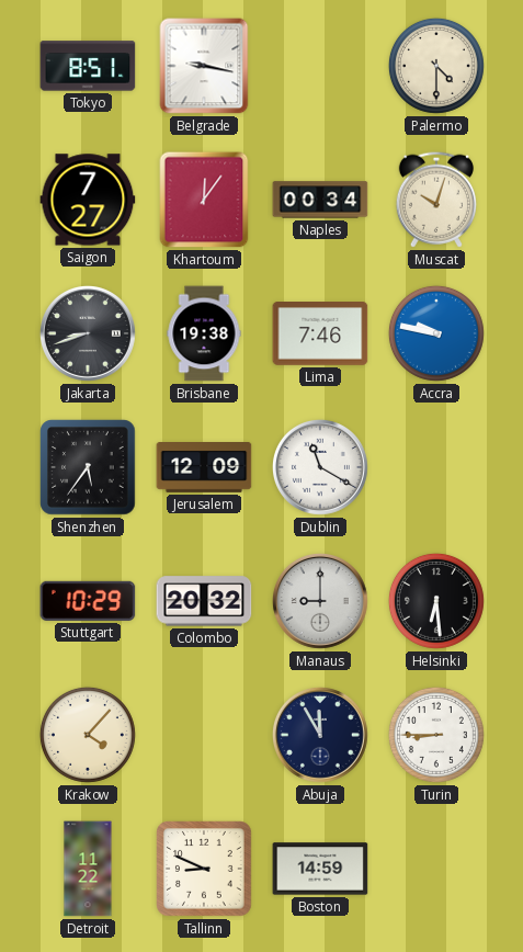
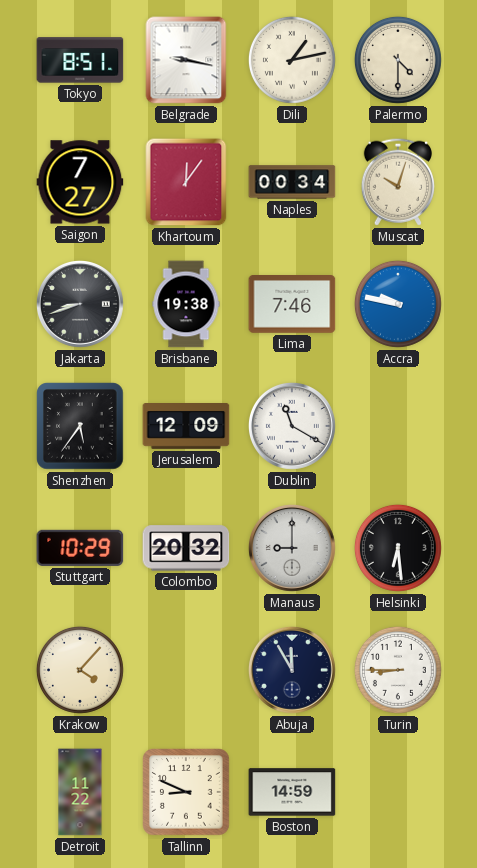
Dili: none -> 1:13 (292, 60)
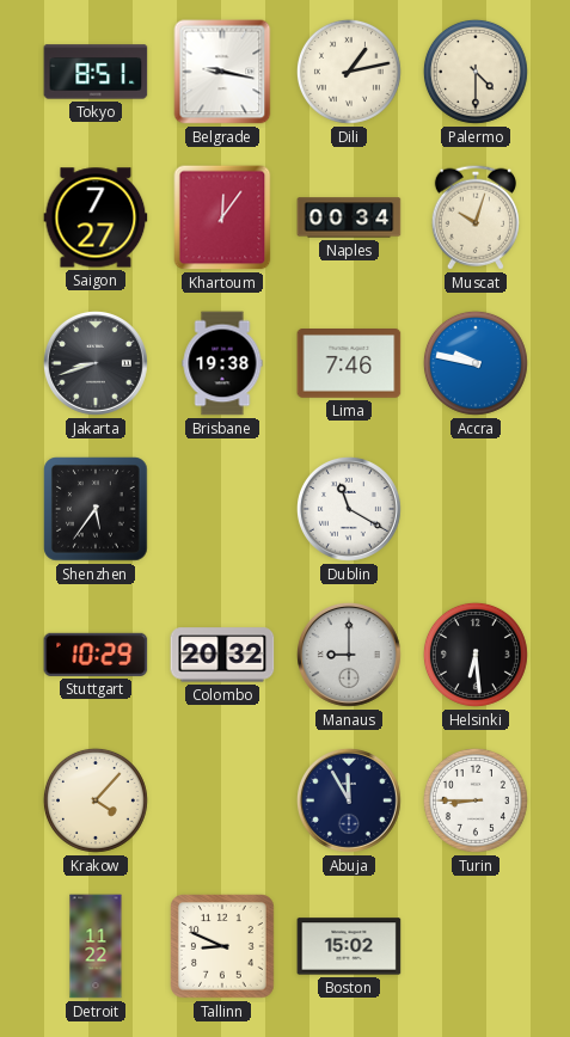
Jerusalem: 12:09 -> none (186, 427)
Boston: 14:59 -> 15:02 (349, 946)
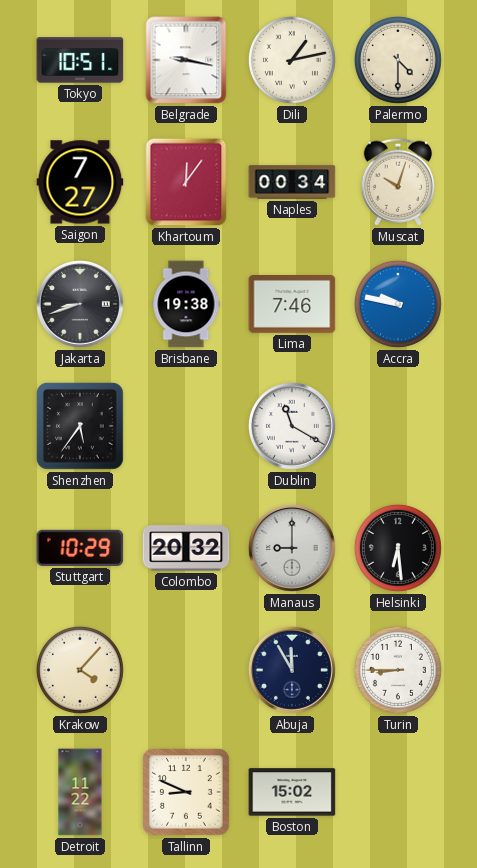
Tokyo: 8:51 -> 10:51 (80, 60)
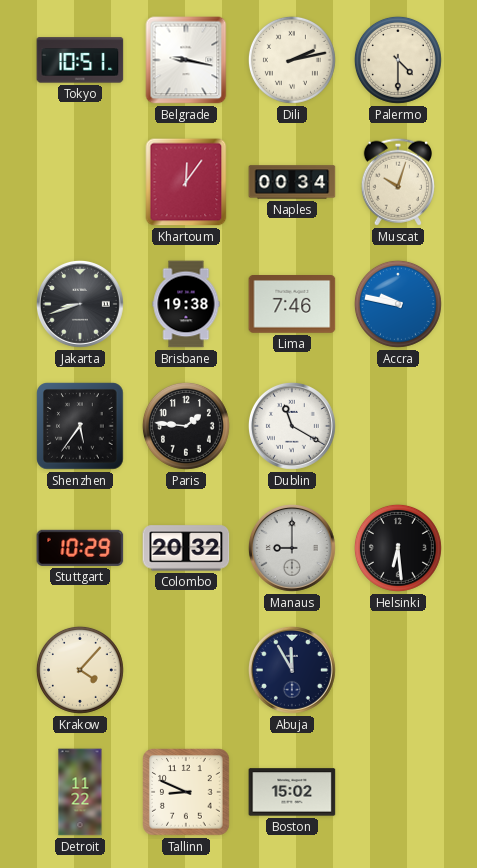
Dili: 1:13 -> 2:13 (292, 60)
Saigon: 7:27 -> none (80, 182)
Paris: none -> 1:46 (186, 426)
Turin: 8:45 -> none (398, 670)
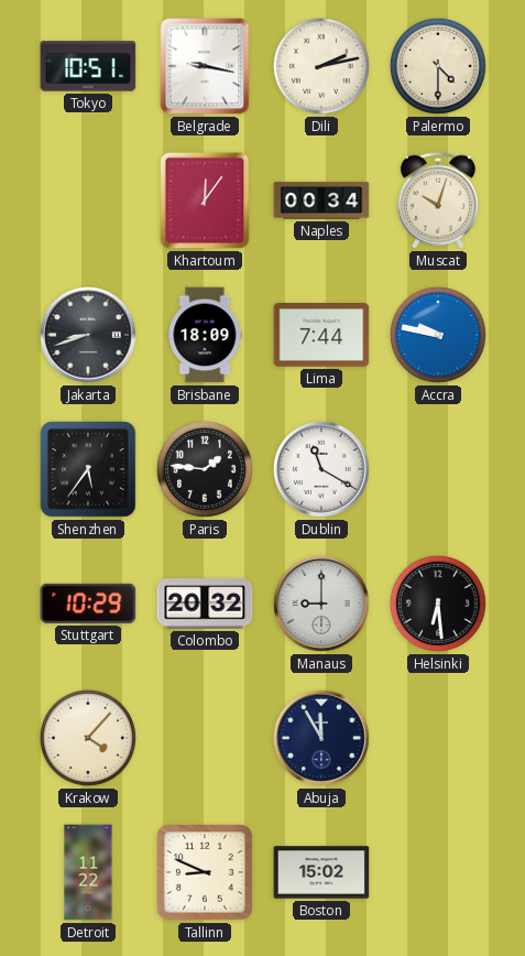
Brisbane: 19:38 -> 18:09 (205, 335)
Lima: 7:46 -> 7:44 (321, 336)
